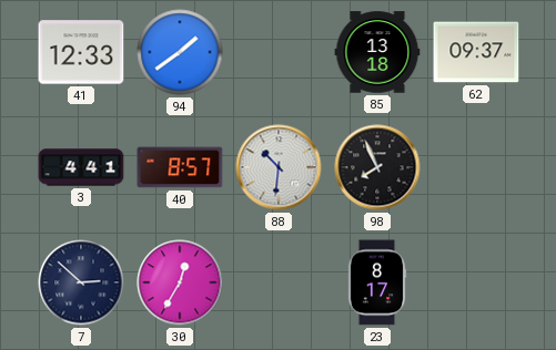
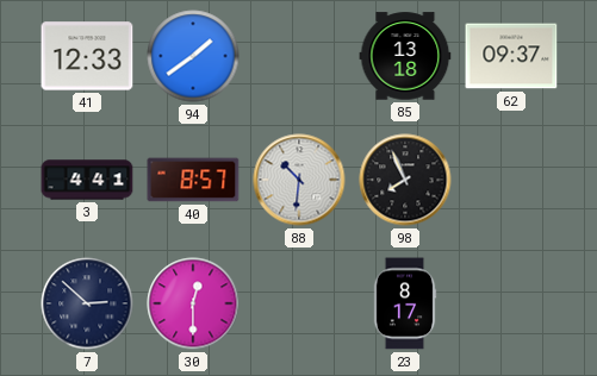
30: 12:35 -> 12:30 (193, 303)
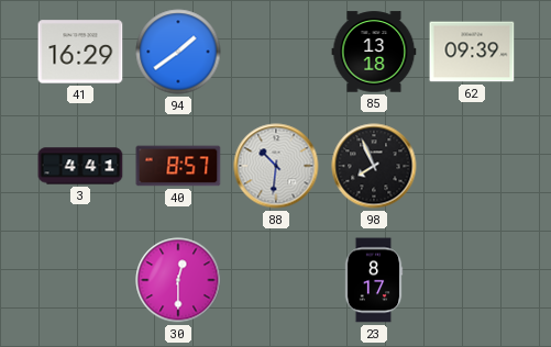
41: 12:33 -> 16:29 (80, 52)
62: 09:37 -> 09:39 (472, 52)
7: 2:52 -> none (87, 303)
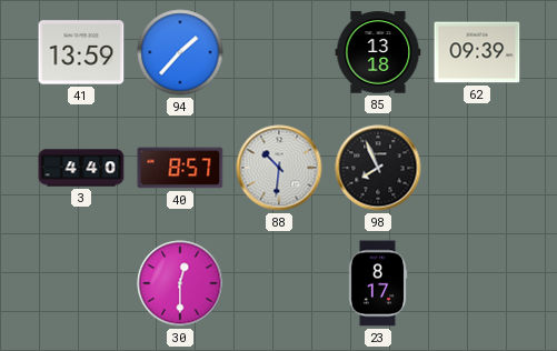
41: 16:29 -> 13:59 (81, 52)
94: 1:39 -> 1:37 (180, 52)
3: 4:41 -> 4:40 (81, 168)
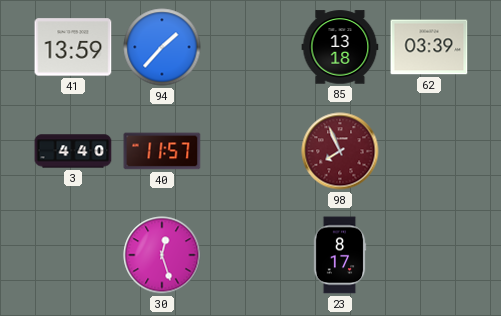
62: 09:39 -> 03:39 (429, 47)
40: 8:57 -> 11:57 (162, 151)
88: 10:31 -> none (279, 168)
98 dial: black -> burgundy (340, 151)
30: 12:30 -> 12:27 (162, 255)
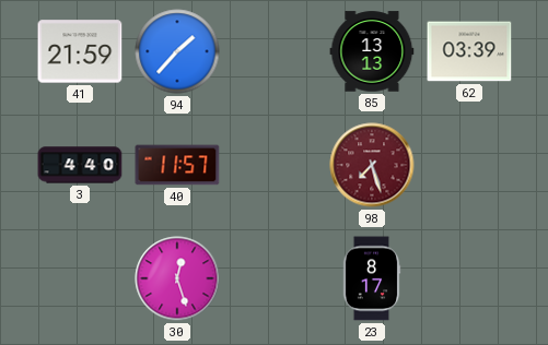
41: 13:59 -> 21:59 (80, 51)
85: 13:18 -> 13:13 (372, 51)
98: 7:56 -> 7:27 (372, 165)
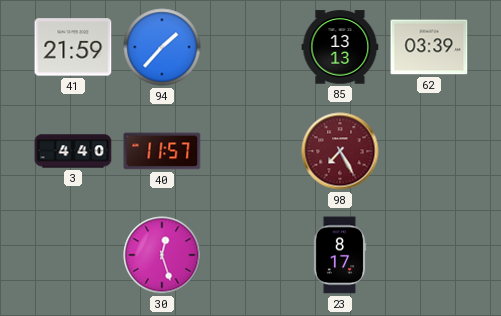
98: 7:27 -> 7:25 (340, 151)
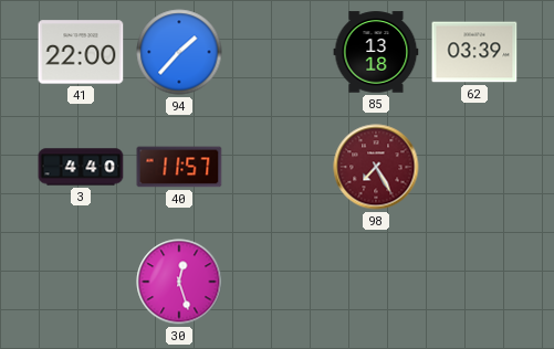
41: 21:59 -> 22:00 (81, 52)
85: 13:13 -> 13:18 (376, 52)
23: 8:17 -> none (340, 255)
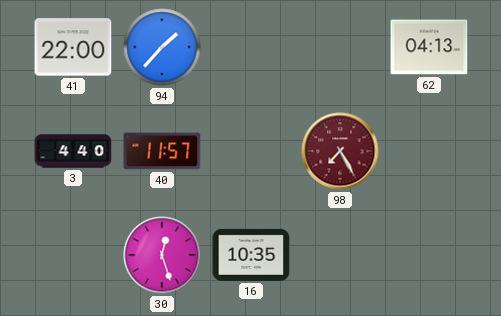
85: 13:18 -> none (376, 52)
62: 03:39 -> 04:13 (429, 47)
16: none -> 10:35 (251, 255)
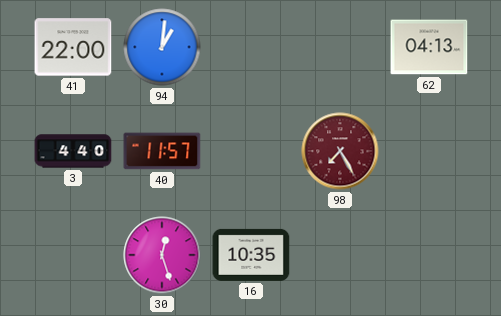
94: 1:37 -> 1:01 (162, 47)
